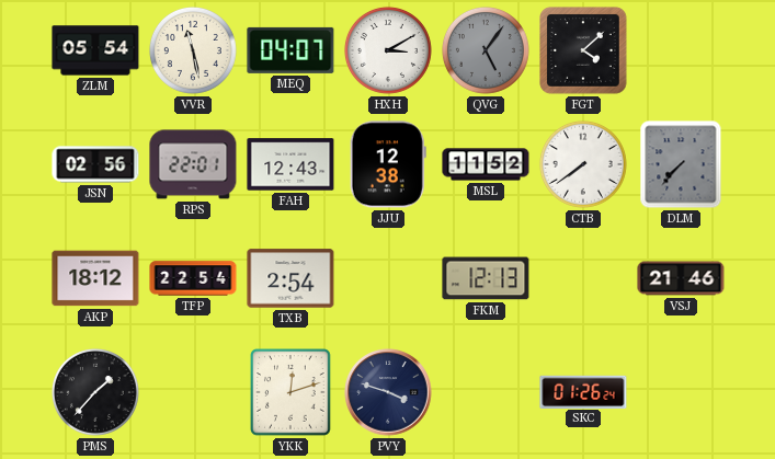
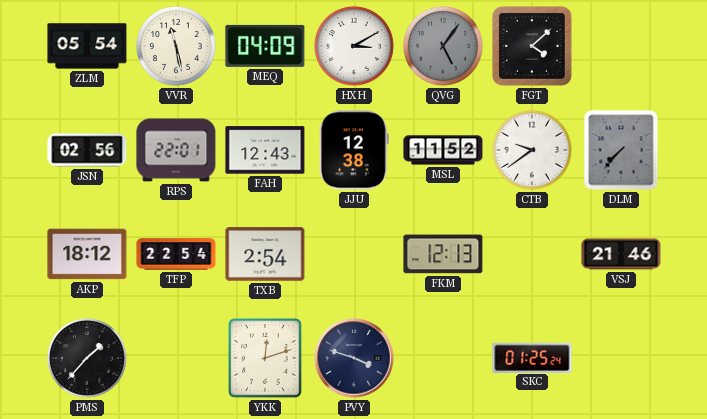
MEQ: 04:07 -> 04:09 (265, 46)
CTB: 7:39 -> 9:39 (532, 150)
SKC: 01:26 -> 01:25 (532, 357)
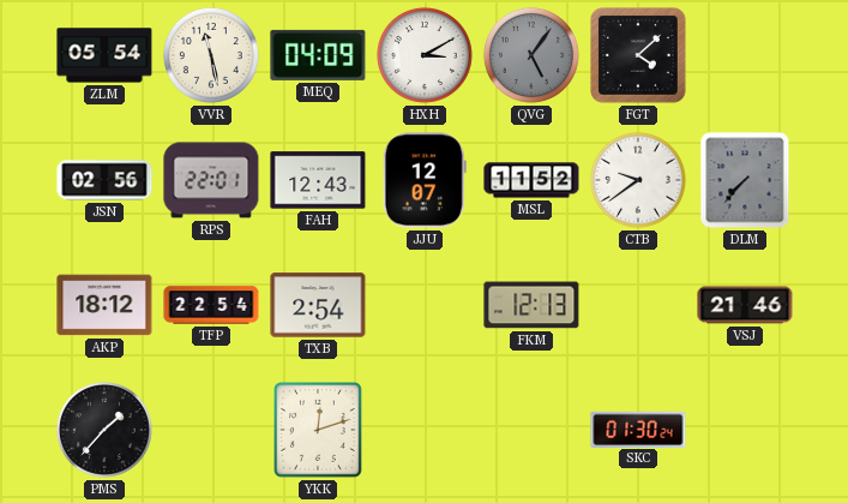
JJU: 12:38 -> 12:07 (425, 180)
PVY: 3:48 -> none (354, 358)
SKC: 01:25 -> 01:30 (638, 429)
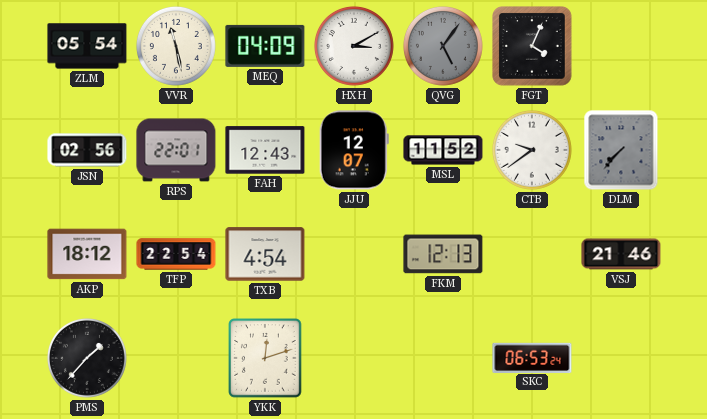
FGT: 4:08 -> 4:04 (532, 46)
TXB: 2:54 -> 4:54 (265, 254)
SKC: 01:30 -> 06:53 (532, 357)
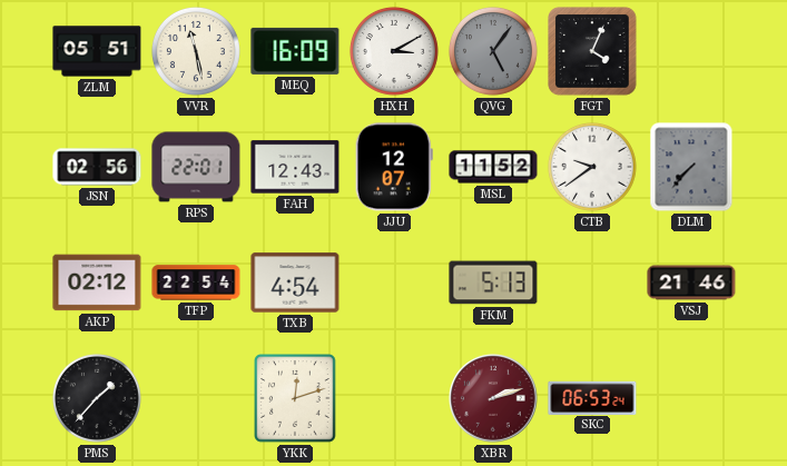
ZLM: 05:54 -> 05:51 (97, 51)
MEQ: 04:09 -> 16:09 (295, 51)
AKP: 18:12 -> 02:12 (97, 282)
FKM: 12:13 -> 5:13 (493, 282)
XBR: none -> 2:12 (493, 398)
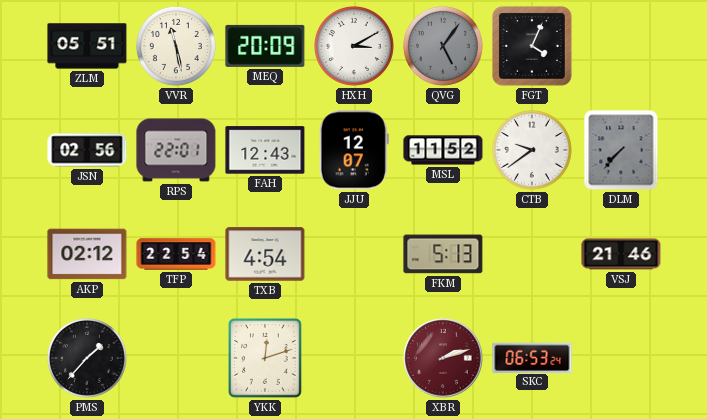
MEQ: 16:09 -> 20:09 (265, 46)
